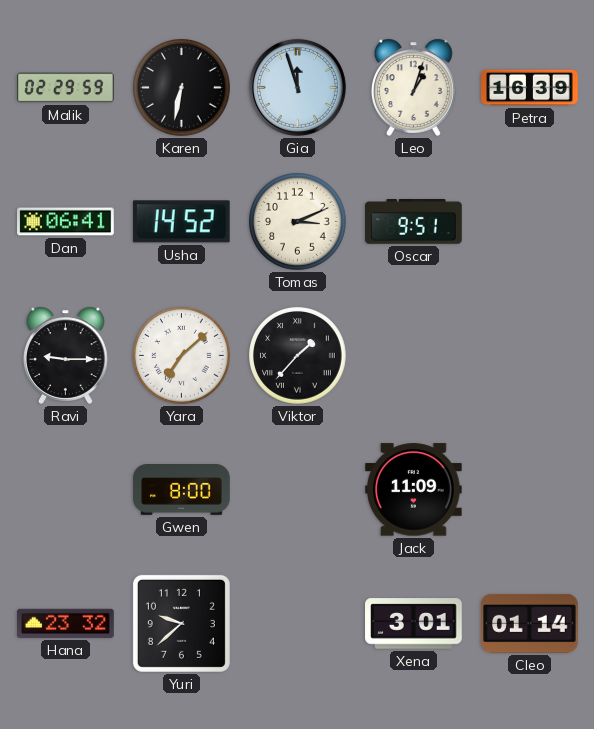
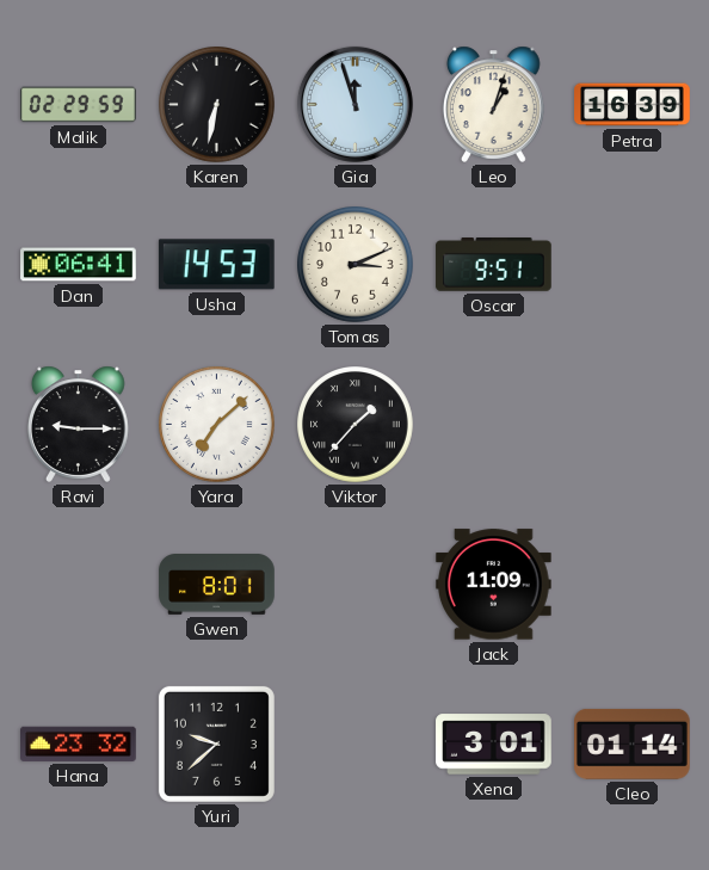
Usha: 14:52 -> 14:53 (216, 265)
Gwen: 8:00 -> 8:01 (217, 585)
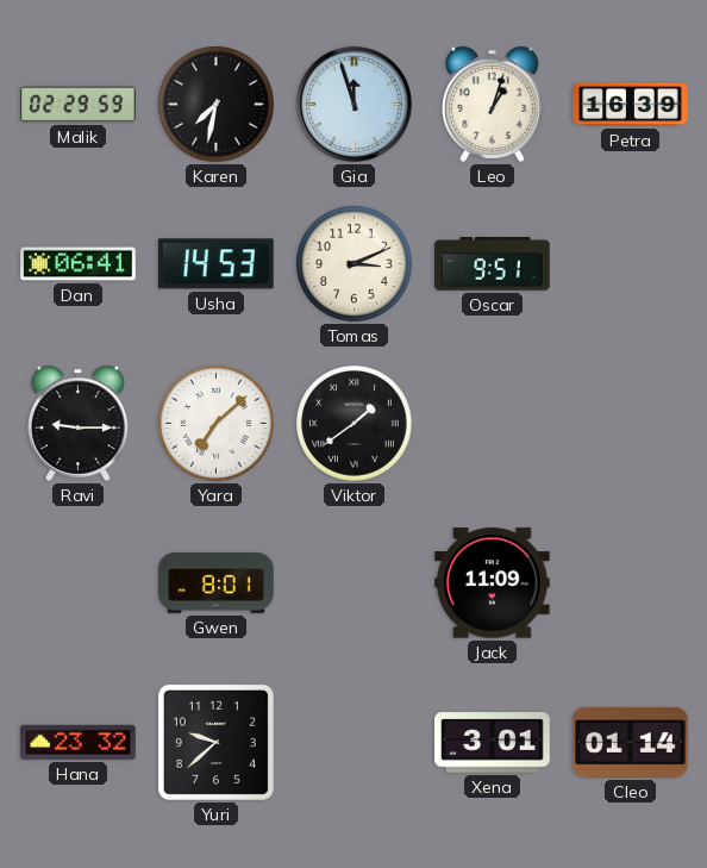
Karen: 6:32 -> 7:32 (217, 105)
Viktor: 1:37 -> 1:39 (355, 424)
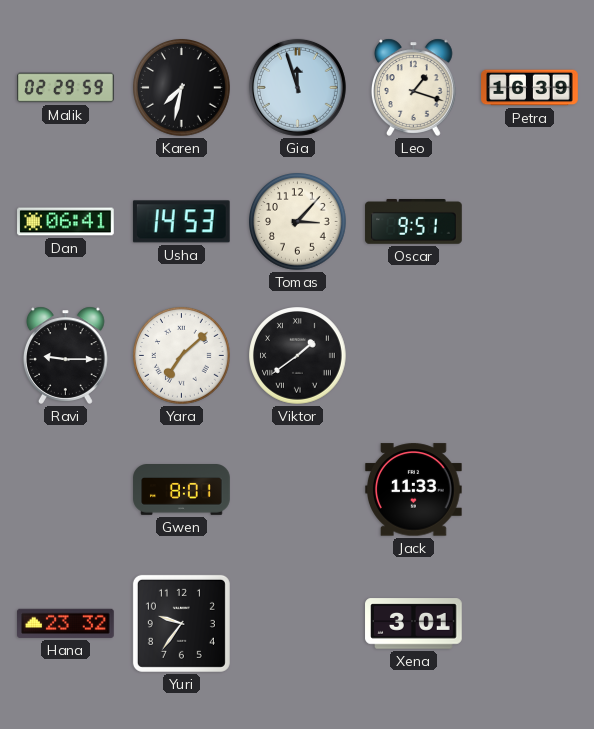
Leo: 1:03 -> 1:18 (413, 87)
Tomas: 3:11 -> 3:07 (298, 222)
Jack: 11:09 -> 11:33 (414, 490)
Yuri: 9:38 -> 9:36 (181, 623)
Cleo: 01:14 -> none (631, 742)
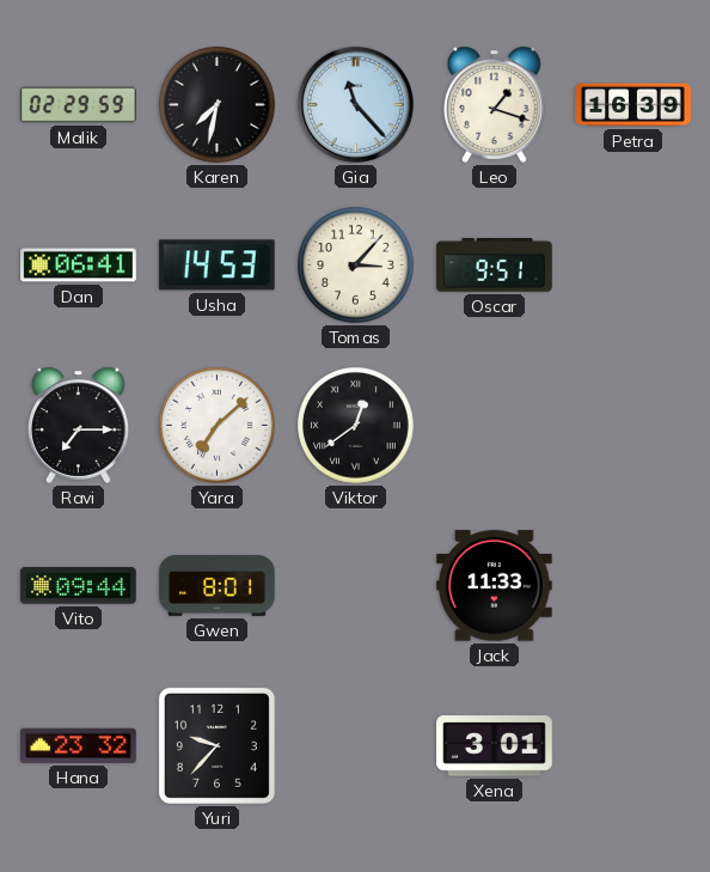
Gia: 11:57 -> 11:23 (355, 104)
Ravi: 9:15 -> 7:15 (78, 425)
Viktor: 1:39 -> 12:39 (356, 426)
Vito: none -> 09:44 (79, 586)
Yuri: 9:36 -> 9:37 (216, 745)
